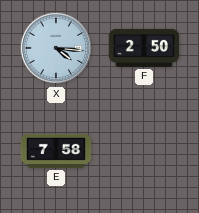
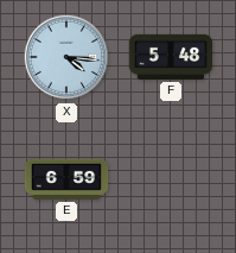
F: 2:50 -> 5:48 (171, 57)
E: 7:58 -> 6:59 (66, 179)
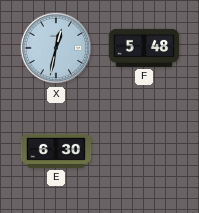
X: 4:16 -> 12:32 (56, 48)
E: 6:59 -> 6:30 (56, 151)
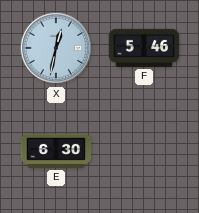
F: 5:48 -> 5:46 (144, 48)
